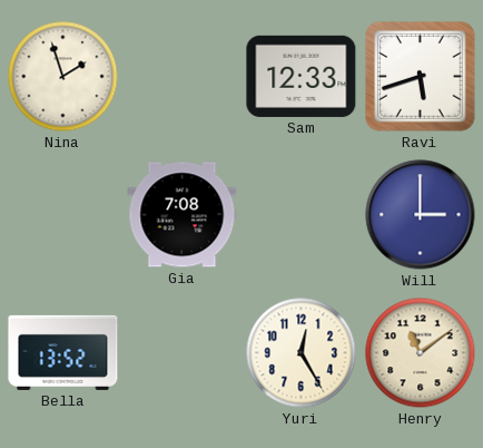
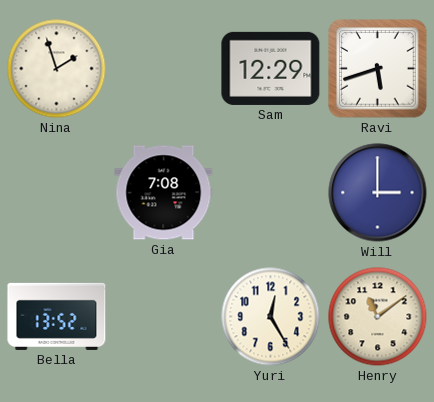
Sam: 12:33 -> 12:29 (271, 68)
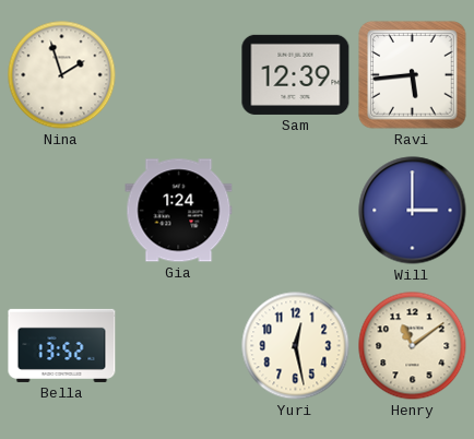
Sam: 12:29 -> 12:39 (296, 74)
Ravi: 5:42 -> 5:44 (413, 75)
Gia: 7:08 -> 1:24 (179, 211)
Yuri: 12:25 -> 12:28 (296, 346)
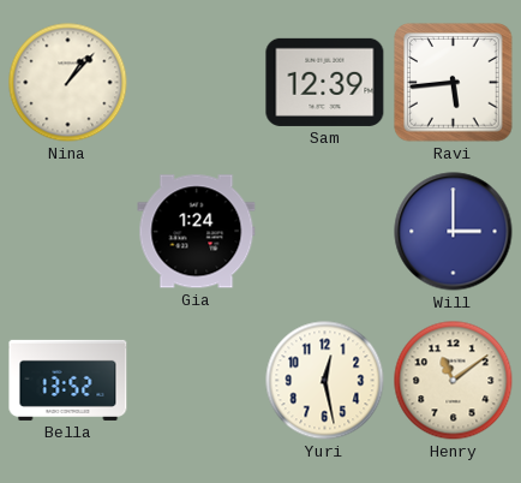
Nina: 1:57 -> 1:07 (68, 83)
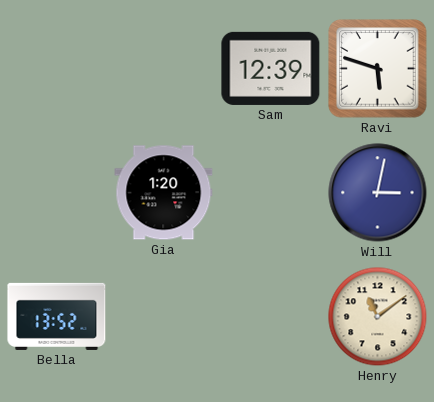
Nina: 1:07 -> none (68, 83)
Ravi: 5:44 -> 5:48 (378, 69)
Gia: 1:24 -> 1:20 (164, 193)
Will: 3:00 -> 3:02 (378, 193)
Yuri: 12:28 -> none (325, 381)
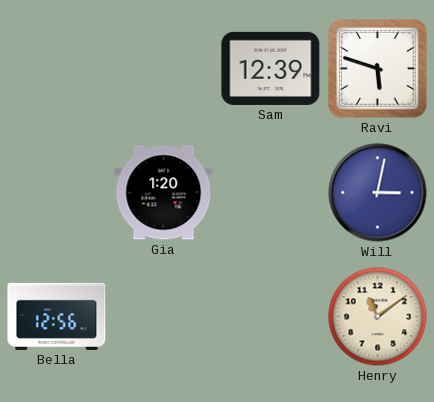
Bella: 13:52 -> 12:56 (57, 316)
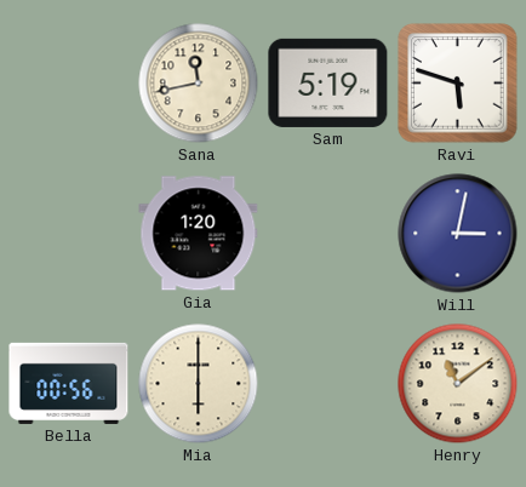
Sana: none -> 11:43 (199, 84)
Sam: 12:39 -> 5:19 (328, 82)
Bella: 12:56 -> 00:56 (69, 383)
Mia: none -> 6:00 (199, 384)
